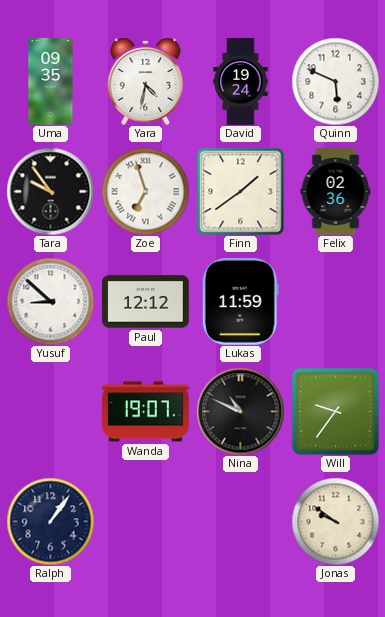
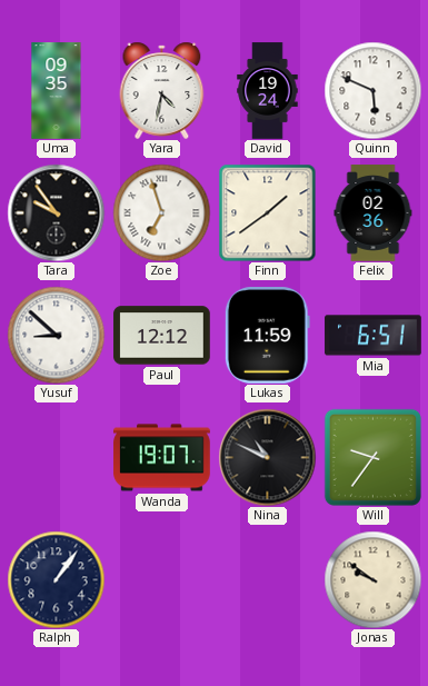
Mia: none -> 6:51 (374, 336)
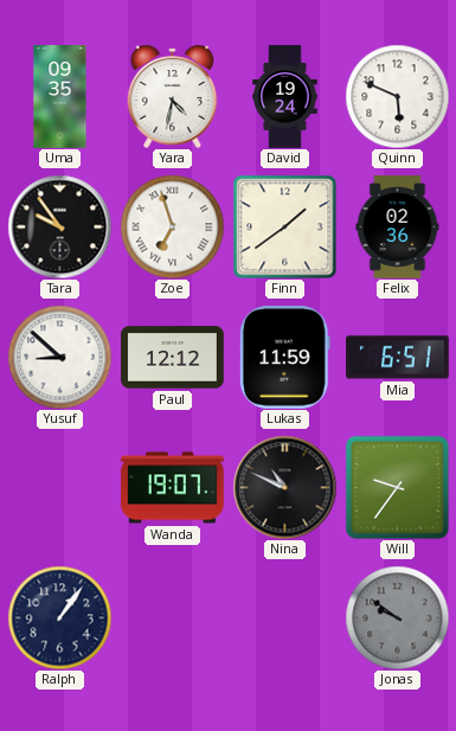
Jonas dial: cream -> grey (397, 617)
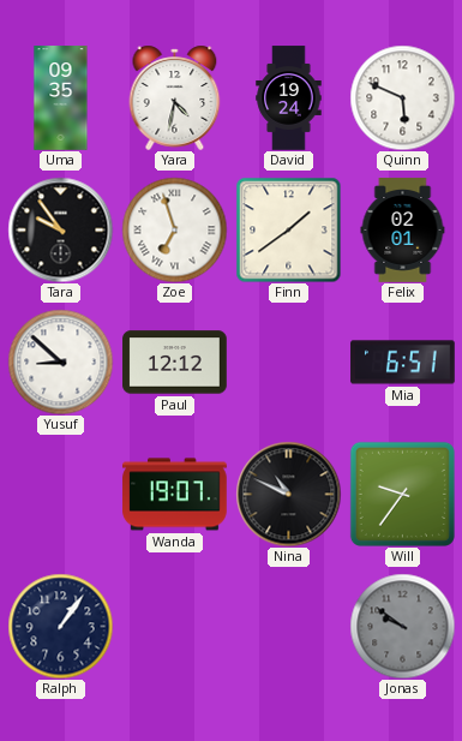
Felix: 02:36 -> 02:01 (403, 231)
Lukas: 11:59 -> none (284, 358)
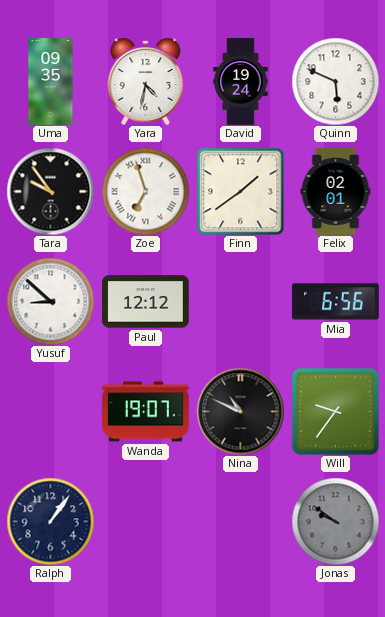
Mia: 6:51 -> 6:56 (336, 302)
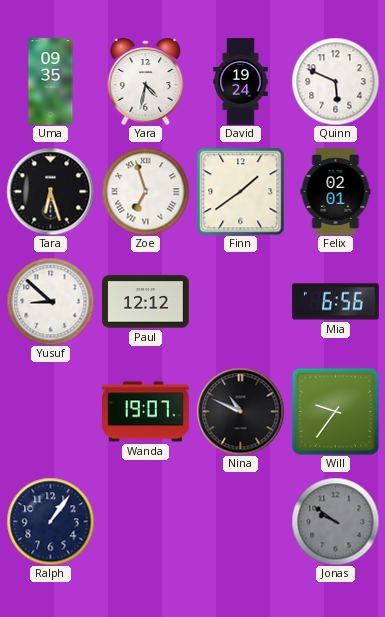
Tara: 9:54 -> 6:27 (50, 191)
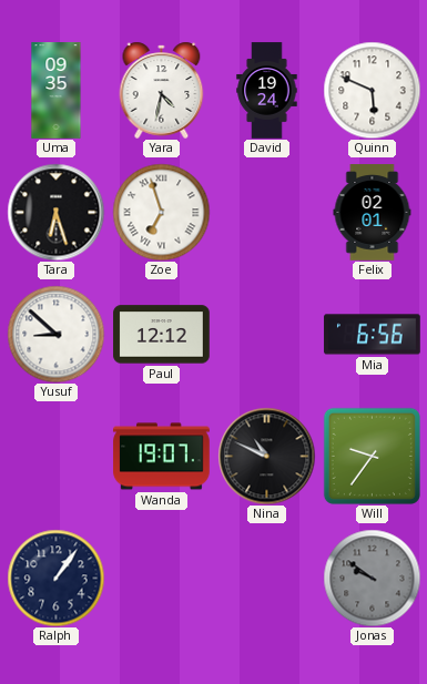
Finn: 1:39 -> none (240, 191)
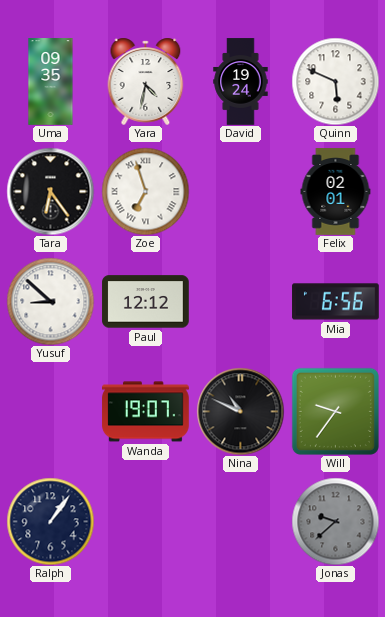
Tara: 6:27 -> 6:24 (50, 191)
Jonas: 9:51 -> 9:38 (335, 521)
